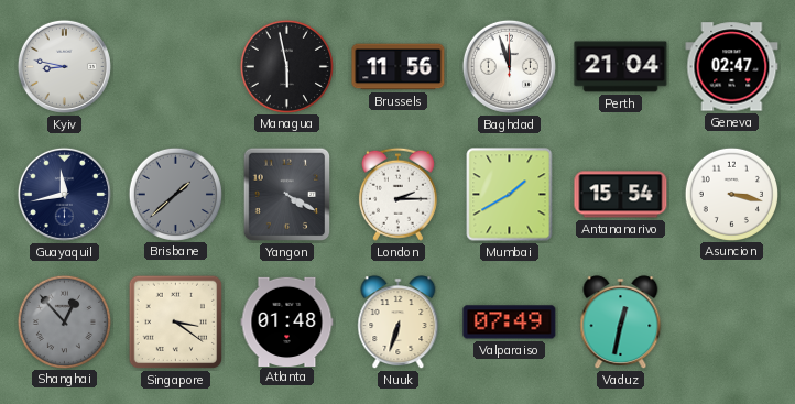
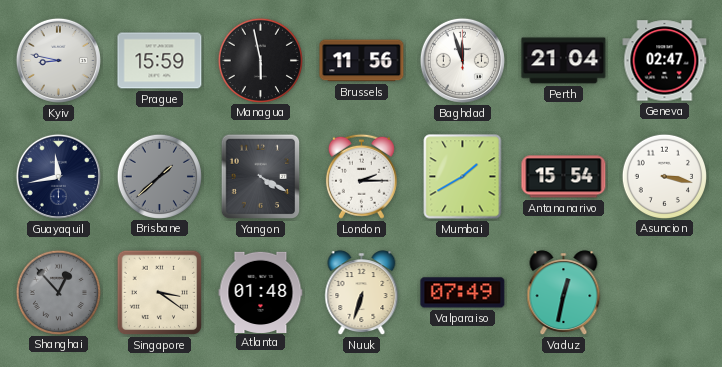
Prague: none -> 15:59 (160, 61)
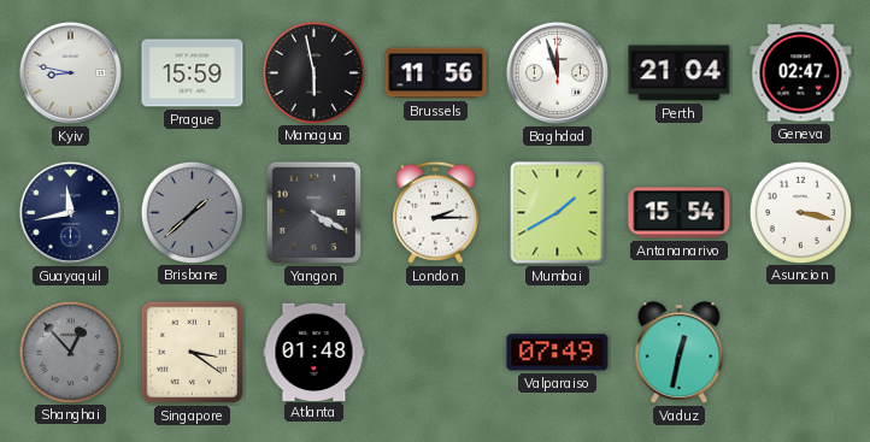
Nuuk: 6:33 -> none (362, 293)
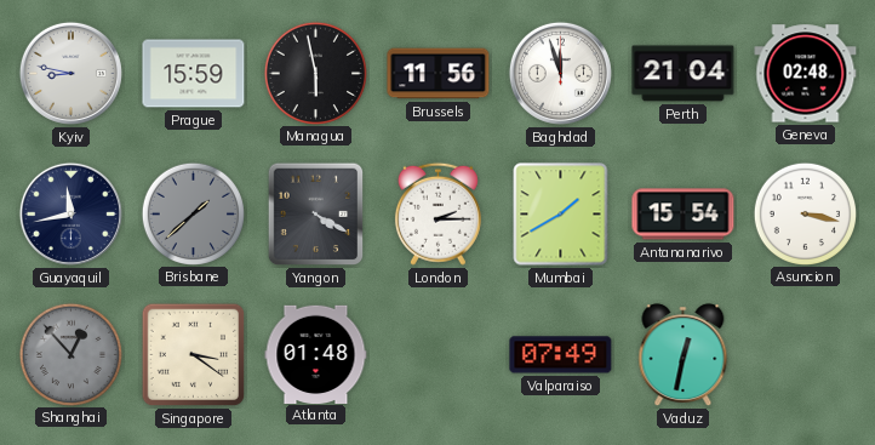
Geneva: 02:47 -> 02:48 (806, 74)
